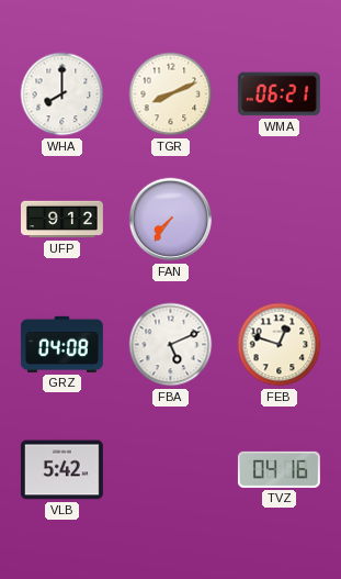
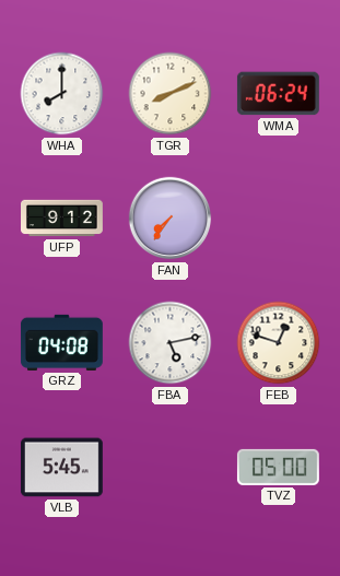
WMA: 06:21 -> 06:24 (278, 94)
FBA: 5:11 -> 5:13 (171, 343)
VLB: 5:42 -> 5:45 (61, 468)
TVZ: 04:16 -> 05:00 (278, 467)
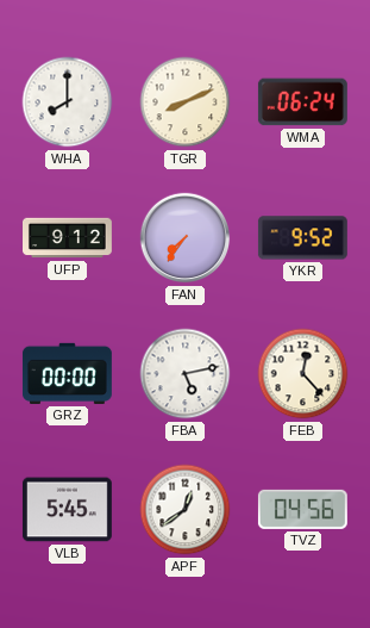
YKR: none -> 9:52 (302, 238)
GRZ: 04:08 -> 00:00 (67, 373)
FEB: 12:48 -> 12:23 (303, 374)
APF: none -> 12:39 (186, 510)
TVZ: 05:00 -> 04:56 (302, 509)
